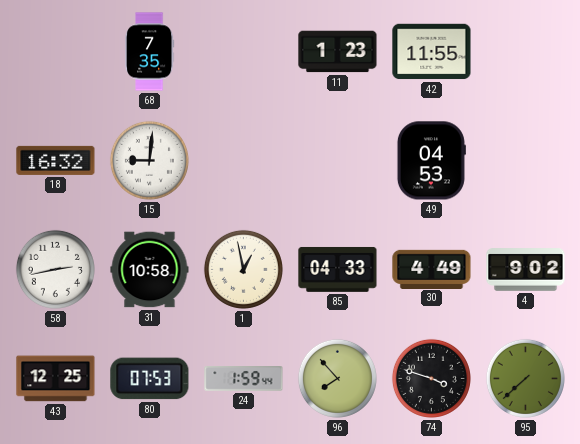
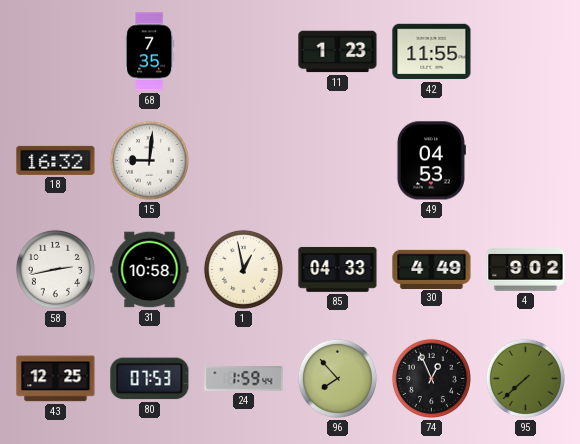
74: 3:48 -> 12:56 (431, 378)
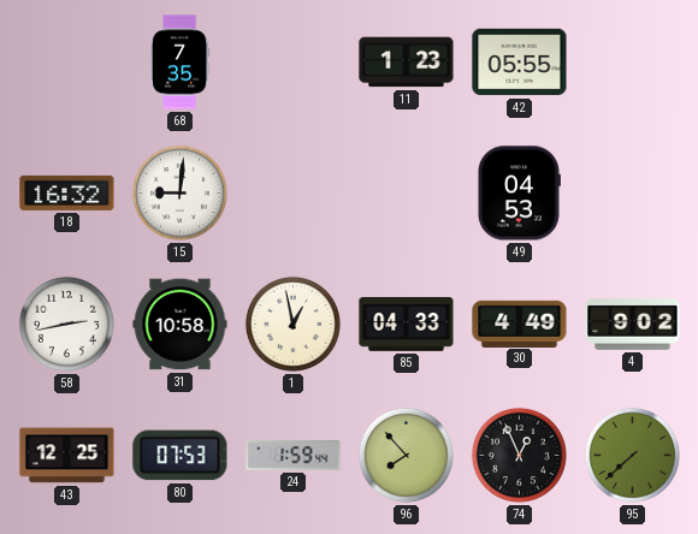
42: 11:55 -> 05:55 (520, 63)
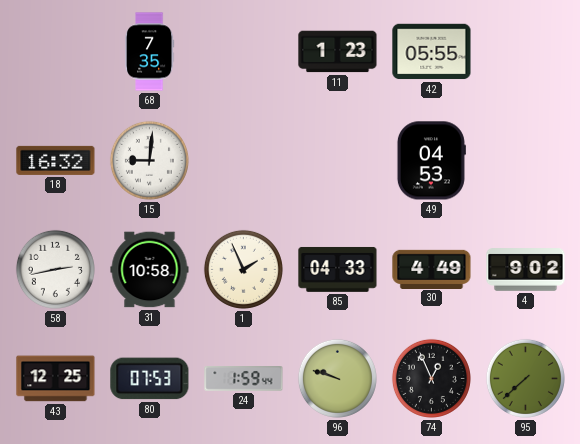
1: 12:58 -> 1:56 (243, 269)
96: 7:53 -> 9:48 (337, 378)
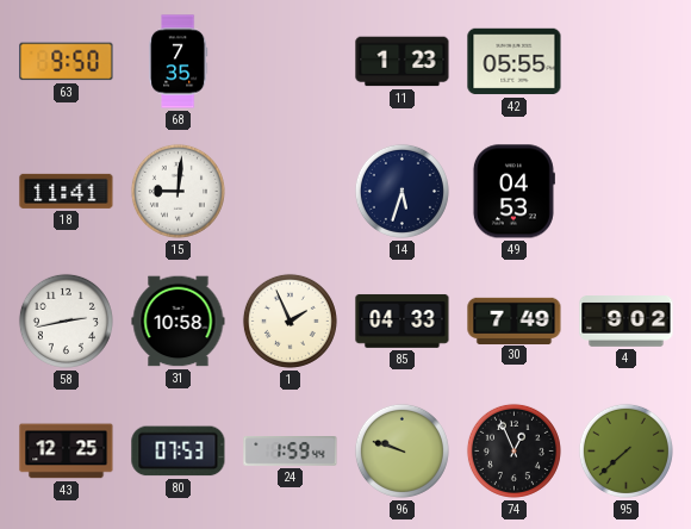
63: none -> 9:50 (67, 62)
18: 16:32 -> 11:41 (67, 191)
14: none -> 5:33 (401, 191)
30: 4:49 -> 7:49 (515, 320)
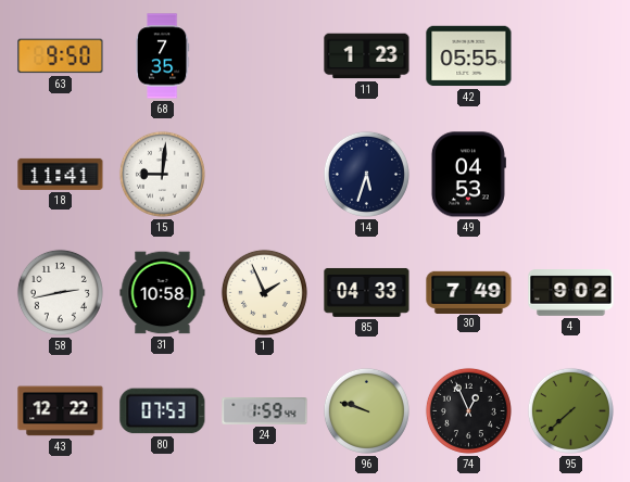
43: 12:25 -> 12:22 (61, 411)
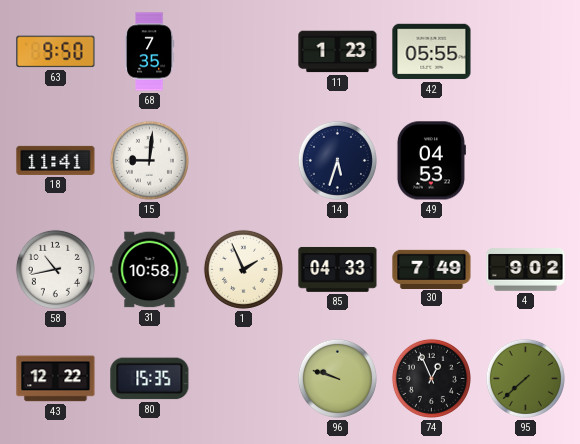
58: 2:43 -> 10:43 (55, 269)
80: 07:53 -> 15:35 (150, 379)
24: 1:59 -> none (265, 411)
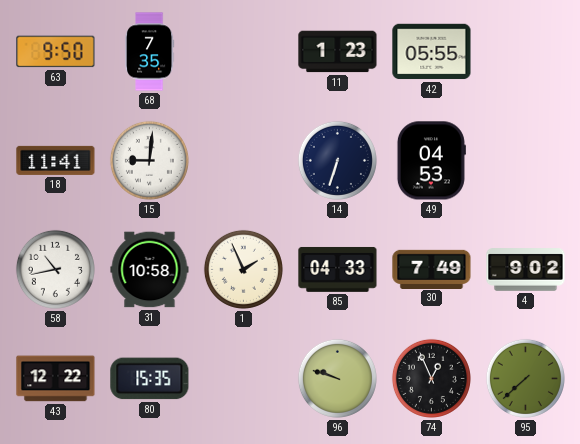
14: 5:33 -> 6:33 (337, 160)
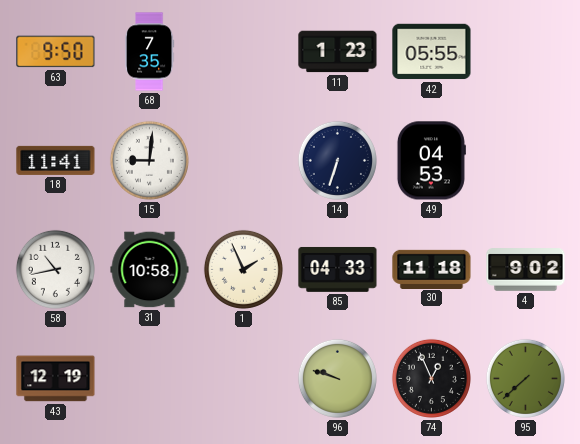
30: 7:49 -> 11:18 (432, 269)
43: 12:22 -> 12:19 (56, 379)
80: 15:35 -> none (150, 379)
